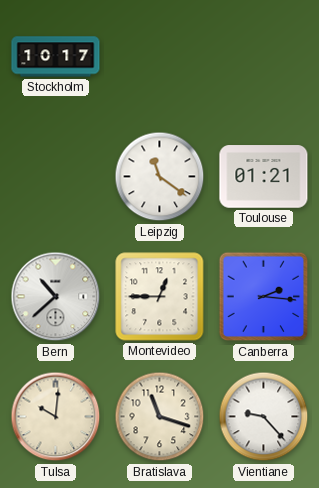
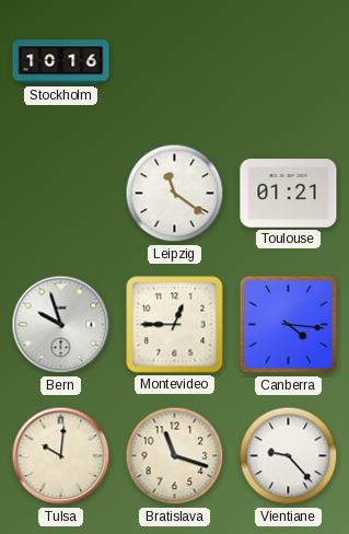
Stockholm: 10:17 -> 10:16 (61, 62)
Bern: 10:38 -> 9:57 (61, 325)
Canberra: 2:16 -> 4:16 (289, 325)
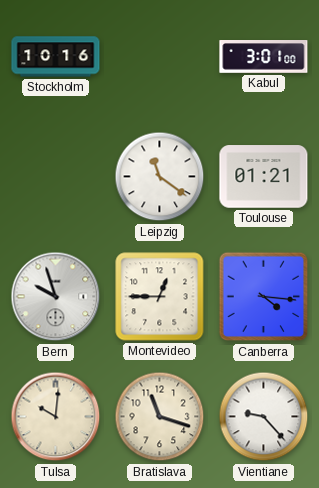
Kabul: none -> 3:01 (264, 57)
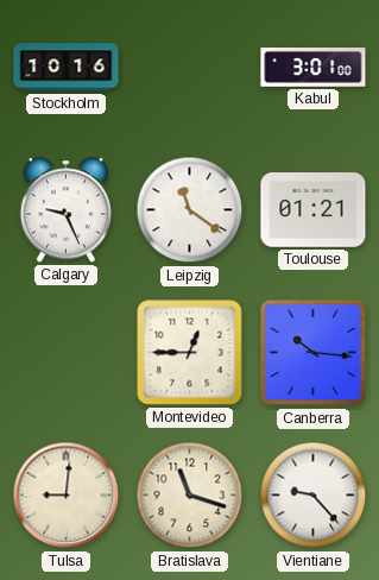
Calgary: none -> 9:26 (65, 210)
Bern: 9:57 -> none (56, 297)
Canberra: 4:16 -> 10:16 (314, 353)
Tulsa: 10:01 -> 9:01 (67, 496)
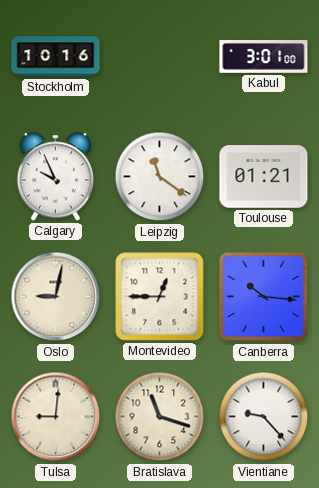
Calgary: 9:26 -> 9:56 (55, 177)
Oslo: none -> 9:02 (56, 297)
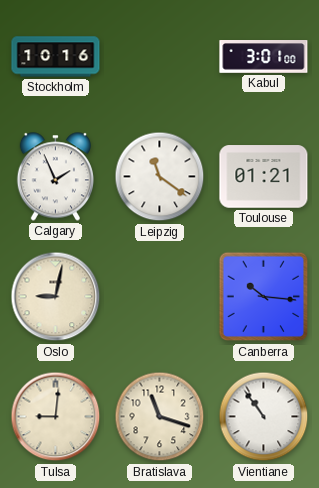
Calgary: 9:56 -> 1:56 (55, 177)
Montevideo: 12:45 -> none (160, 297)
Vientiane: 9:23 -> 10:54 (264, 417)
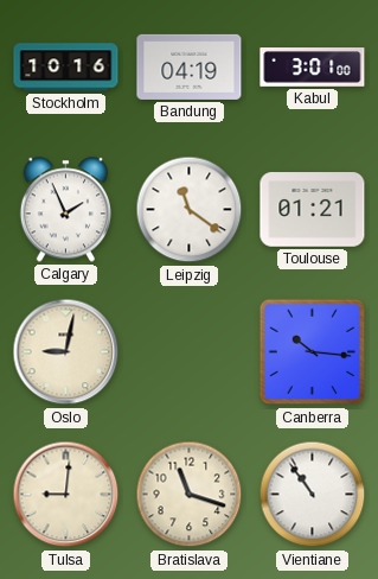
Bandung: none -> 04:19 (190, 66)
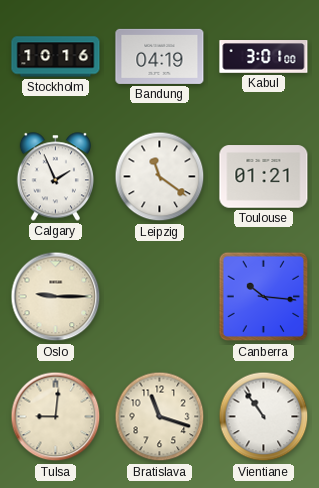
Oslo: 9:02 -> 9:15 (56, 297)
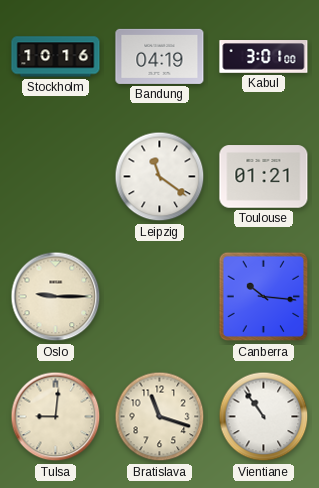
Calgary: 1:56 -> none (55, 177)
